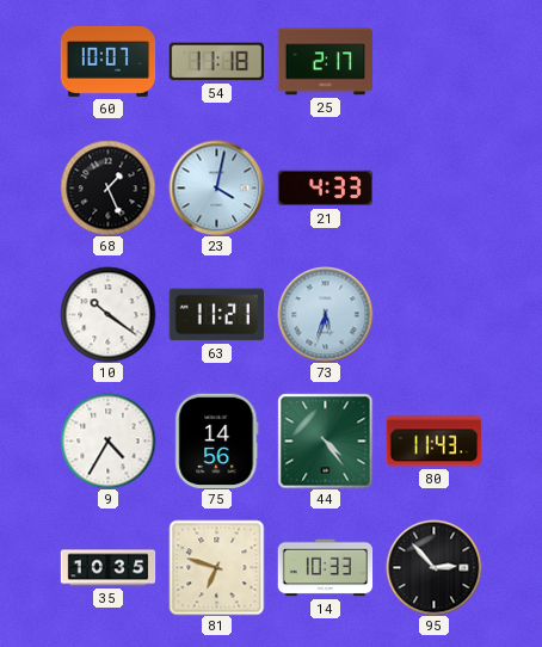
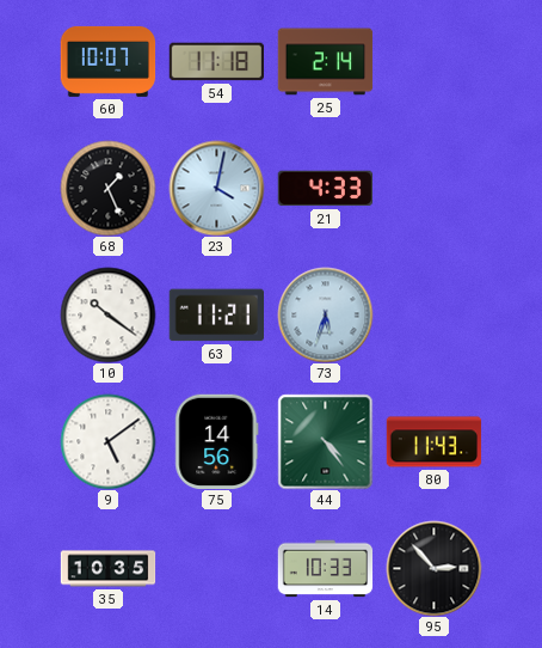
25: 2:17 -> 2:14 (325, 62)
9: 4:35 -> 5:09 (107, 441)
81: 6:48 -> none (216, 567)
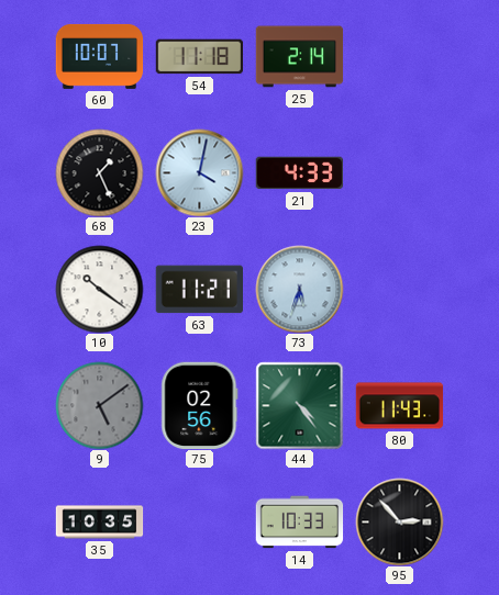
9 dial: white -> grey (99, 405)
75: 14:56 -> 02:56 (200, 405)
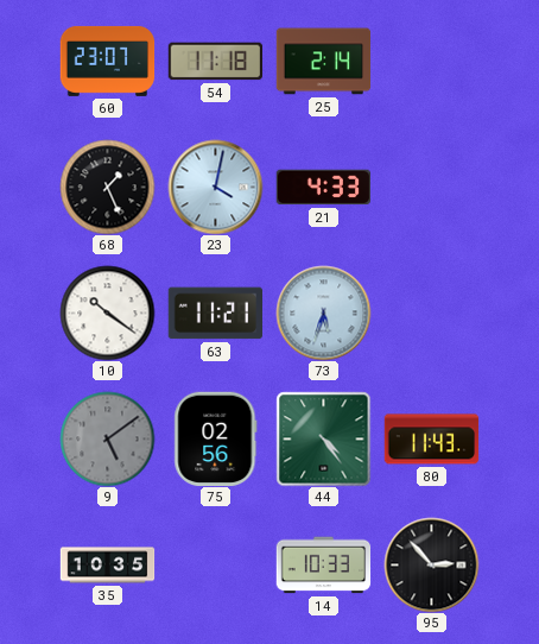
60: 10:07 -> 23:07 (107, 61)
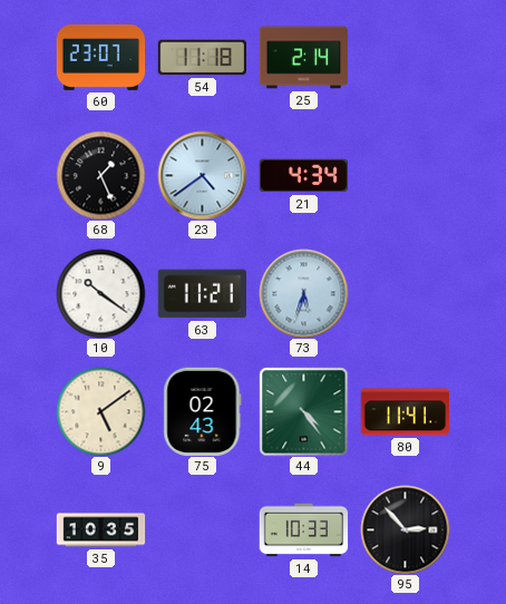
23: 4:02 -> 4:39 (202, 175)
21: 4:33 -> 4:34 (303, 176)
9 dial: grey -> cream (100, 411)
75: 02:56 -> 02:43 (203, 411)
80: 11:43 -> 11:41 (405, 412)
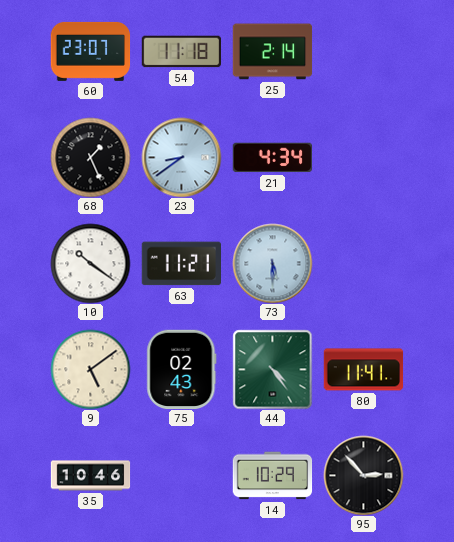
23: 4:39 -> 8:39 (181, 157)
73: 5:33 -> 5:30 (272, 263)
35: 10:35 -> 10:46 (90, 476)
14: 10:33 -> 10:29 (272, 476)
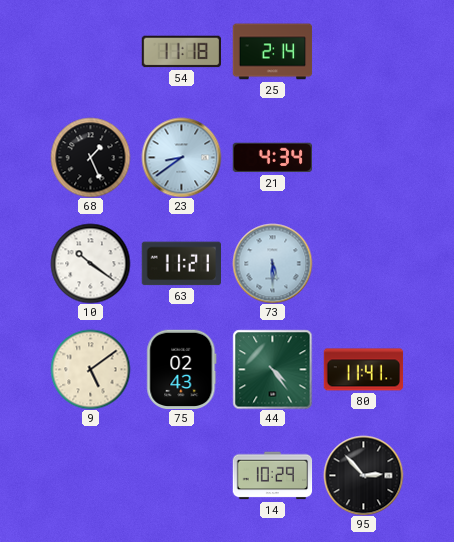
60: 23:07 -> none (90, 51)
35: 10:46 -> none (90, 476)
